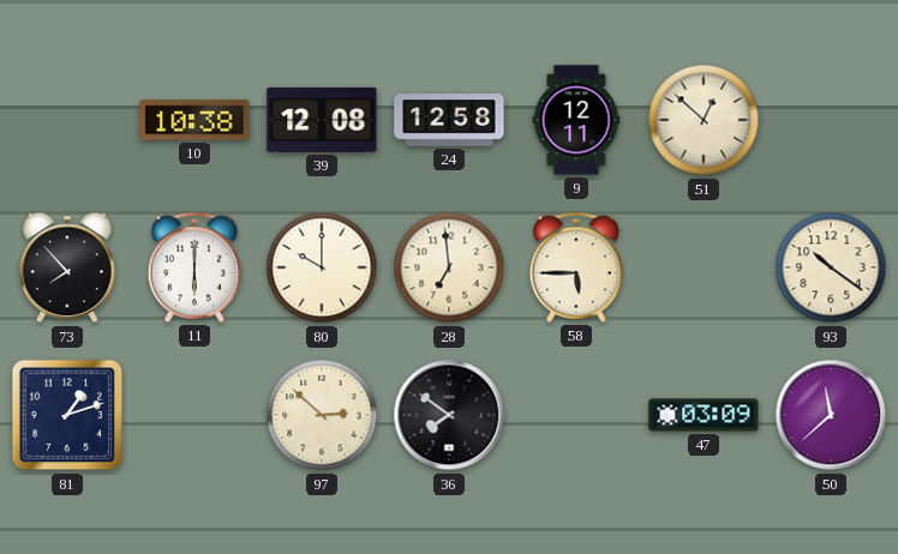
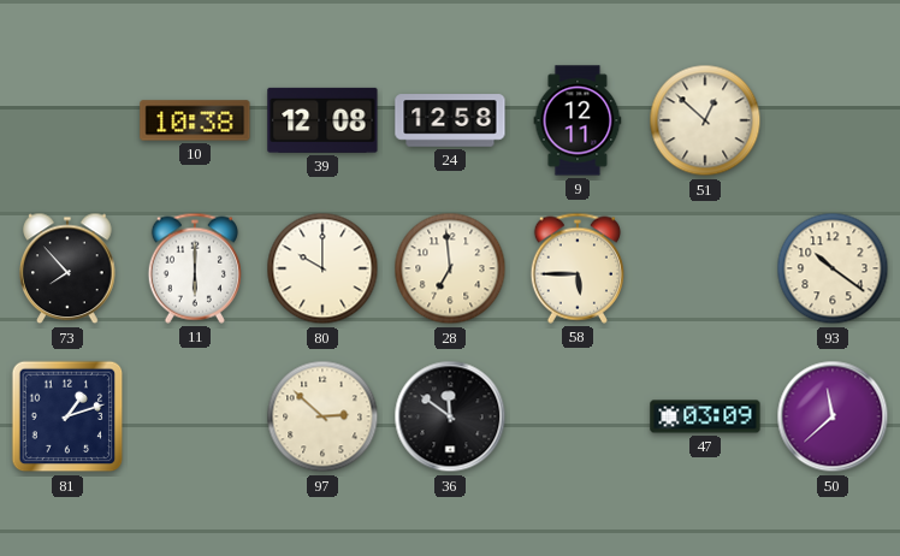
36: 7:51 -> 11:51 (450, 416)
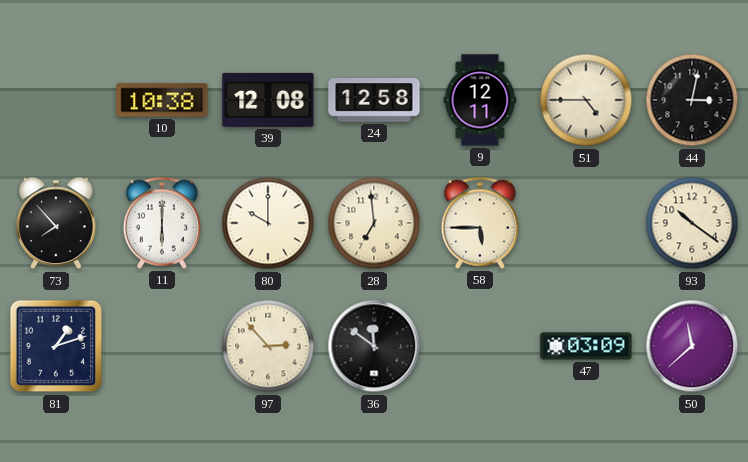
51: 12:52 -> 4:45 (586, 100)
44: none -> 3:02 (692, 100)
97: 2:52 -> 2:53 (268, 346)
